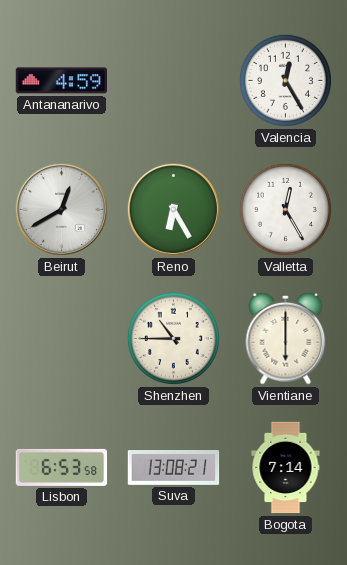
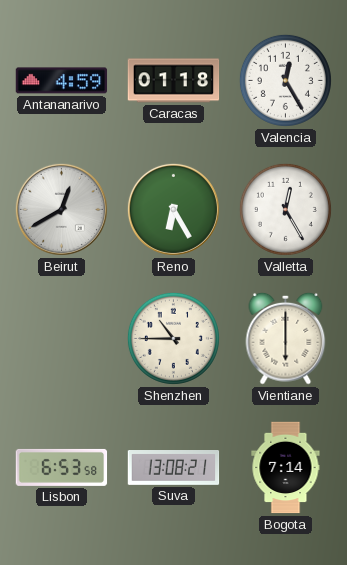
Caracas: none -> 01:18 (174, 81)
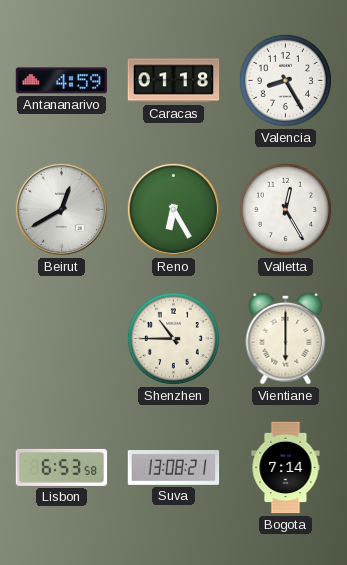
Valencia: 12:25 -> 8:25 (285, 80)
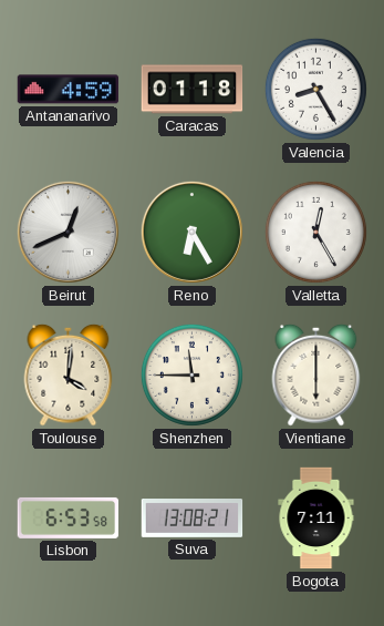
Beirut: 12:40 -> 12:41 (68, 232)
Toulouse: none -> 4:01 (69, 374)
Shenzhen: 10:45 -> 11:45 (191, 374)
Bogota: 7:14 -> 7:11 (316, 519)
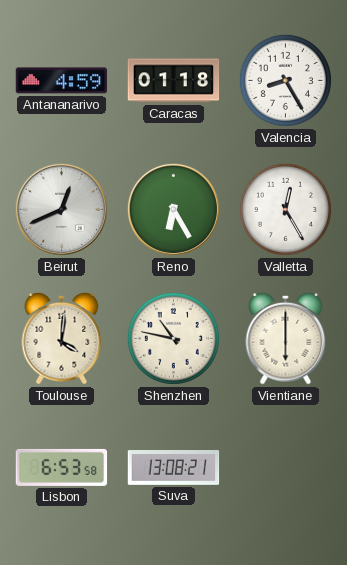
Shenzhen: 11:45 -> 10:47 (173, 338)
Bogota: 7:11 -> none (316, 519)
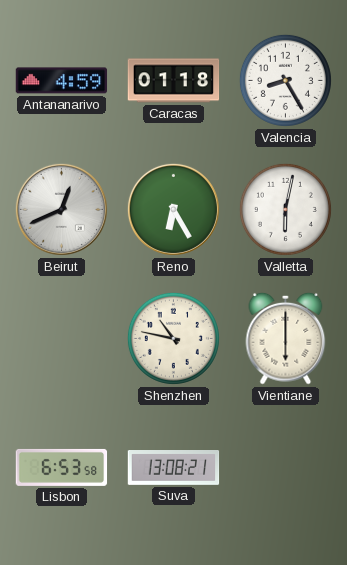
Valletta: 12:25 -> 6:02 (285, 209)
Toulouse: 4:01 -> none (62, 338)
